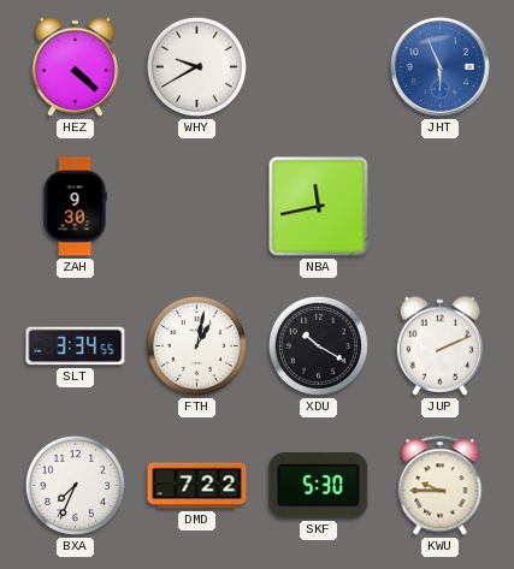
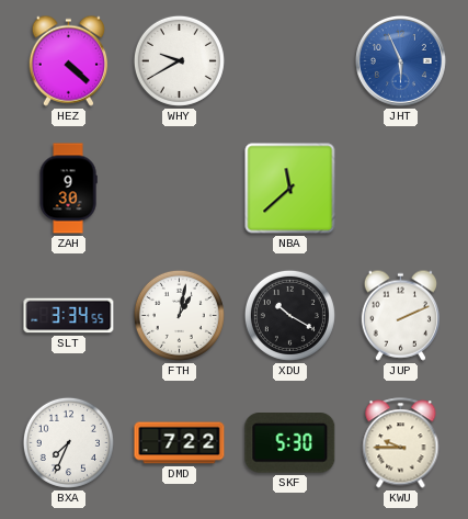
NBA: 11:43 -> 11:38 (290, 189)
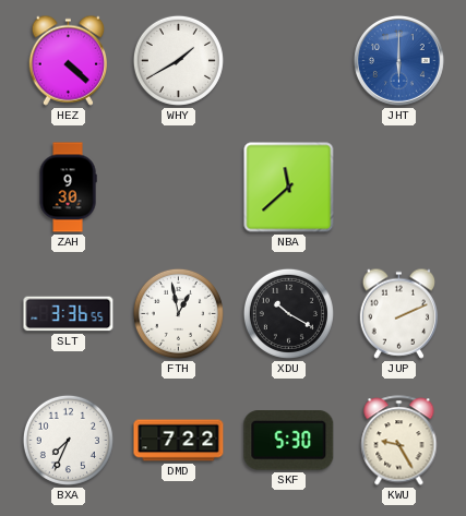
WHY: 9:40 -> 1:40 (178, 60)
JHT: 5:56 -> 6:00 (398, 60)
SLT: 3:34 -> 3:36 (69, 314)
FTH: 1:02 -> 12:58 (178, 313)
KWU: 9:45 -> 9:25 (399, 441)
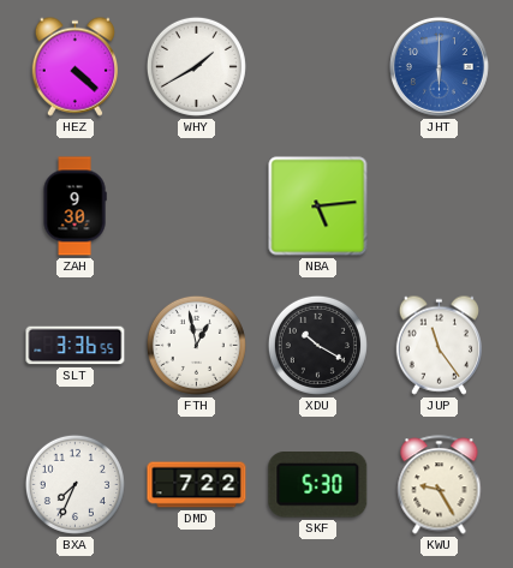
NBA: 11:38 -> 5:14 (318, 207)
JUP: 2:11 -> 11:24 (439, 345)
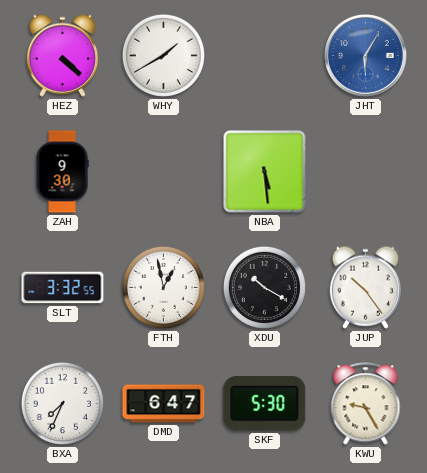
JHT: 6:00 -> 6:05 (365, 55)
NBA: 5:14 -> 5:29 (265, 172)
SLT: 3:36 -> 3:32 (63, 288)
JUP: 11:24 -> 10:24 (365, 287)
DMD: 7:22 -> 6:47 (164, 404)
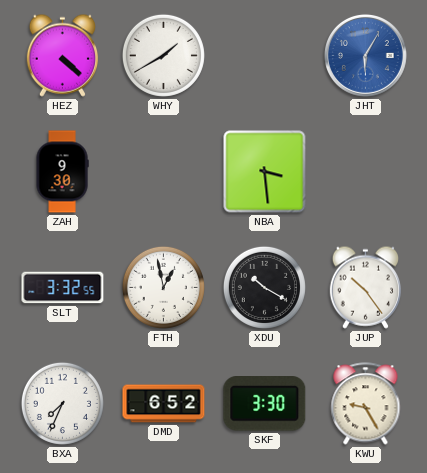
NBA: 5:29 -> 3:29 (265, 172)
DMD: 6:47 -> 6:52 (164, 404)
SKF: 5:30 -> 3:30 (265, 404)
